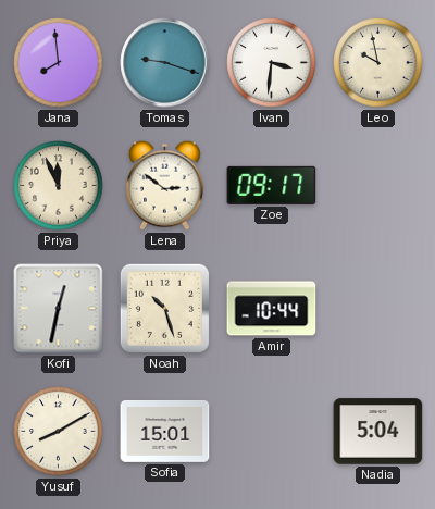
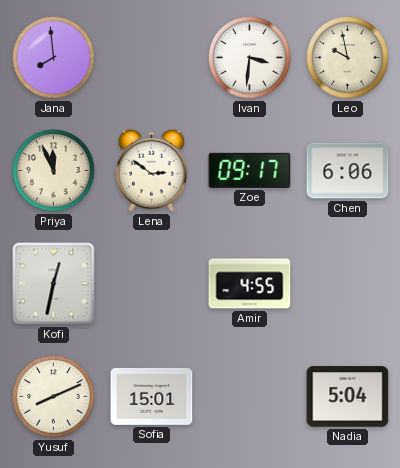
Tomas: 9:18 -> none (165, 63)
Chen: none -> 6:06 (348, 171)
Noah: 10:27 -> none (164, 308)
Amir: 10:44 -> 4:55 (250, 284)
Yusuf: 8:10 -> 8:11 (54, 397)
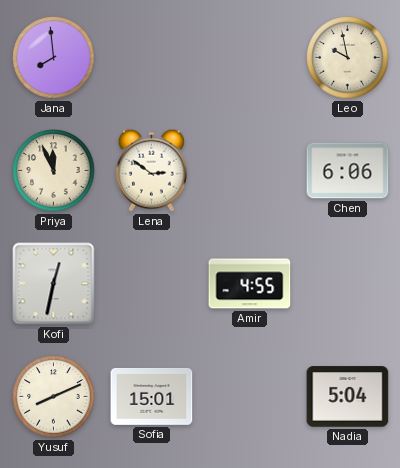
Ivan: 3:31 -> none (250, 58)
Zoe: 09:17 -> none (250, 170)
